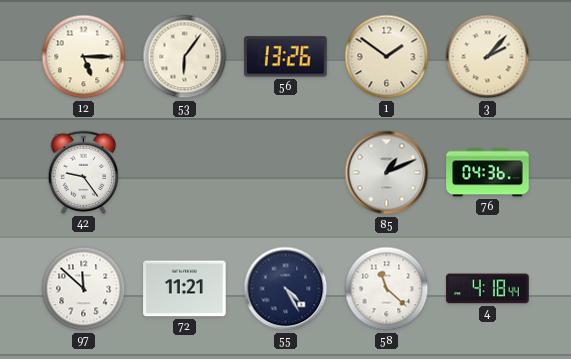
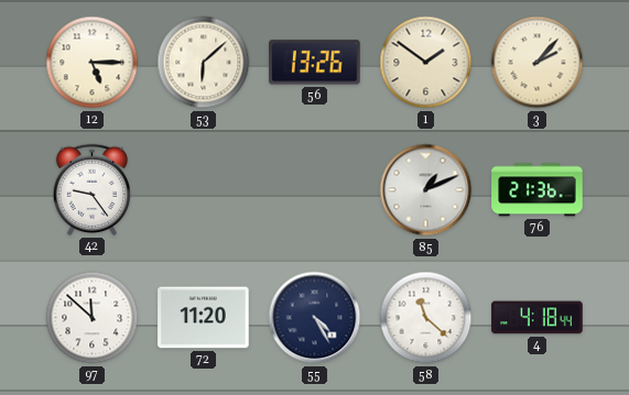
53: 6:06 -> 6:08 (204, 63)
76: 04:36 -> 21:36 (538, 190)
72: 11:21 -> 11:20 (204, 318)
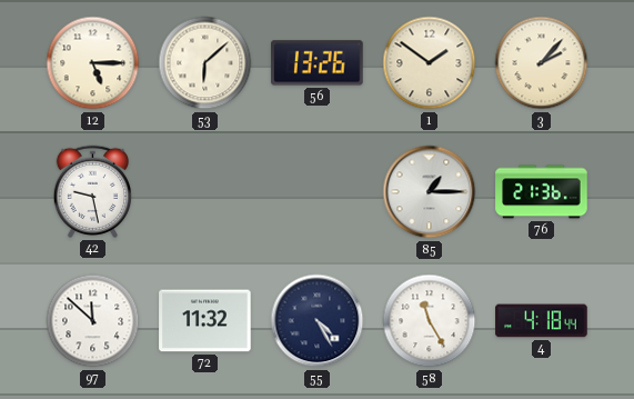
42: 9:24 -> 9:28 (92, 191)
85: 1:11 -> 1:15 (430, 192)
72: 11:20 -> 11:32 (205, 321)
58: 11:22 -> 11:25 (430, 321)
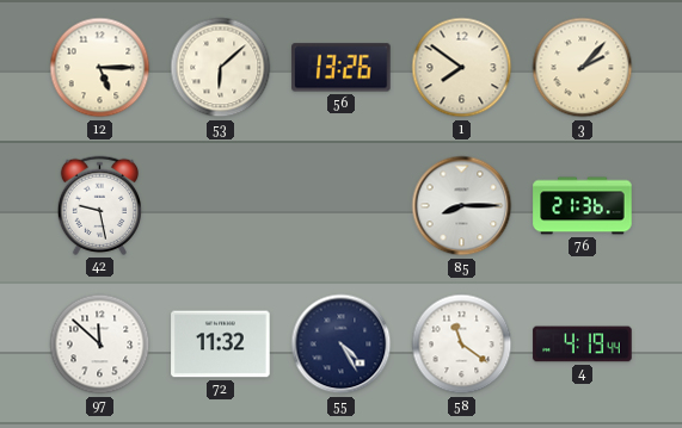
1: 1:51 -> 7:51 (462, 68)
85: 1:15 -> 8:15 (462, 206)
58: 11:25 -> 11:21 (462, 345)
4: 4:18 -> 4:19 (583, 345)
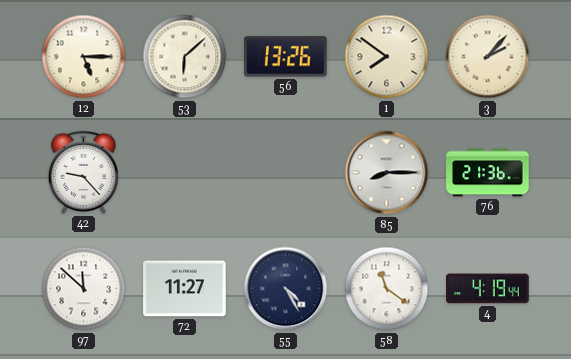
42: 9:28 -> 9:23 (83, 172)
72: 11:32 -> 11:27 (185, 289)
